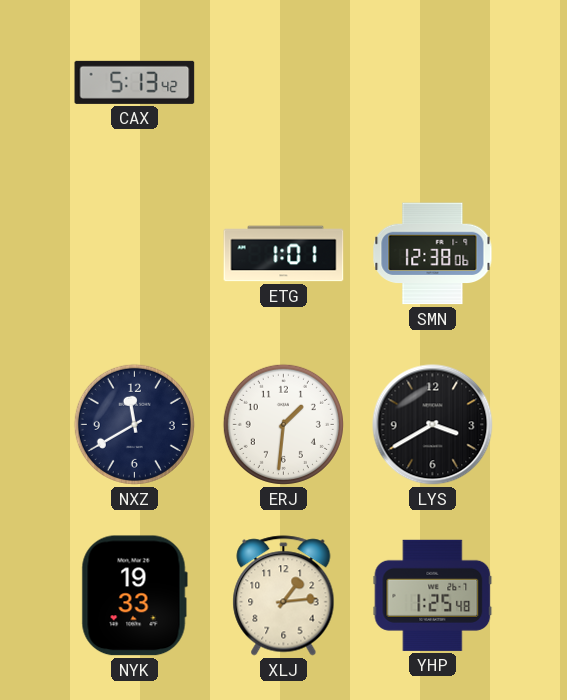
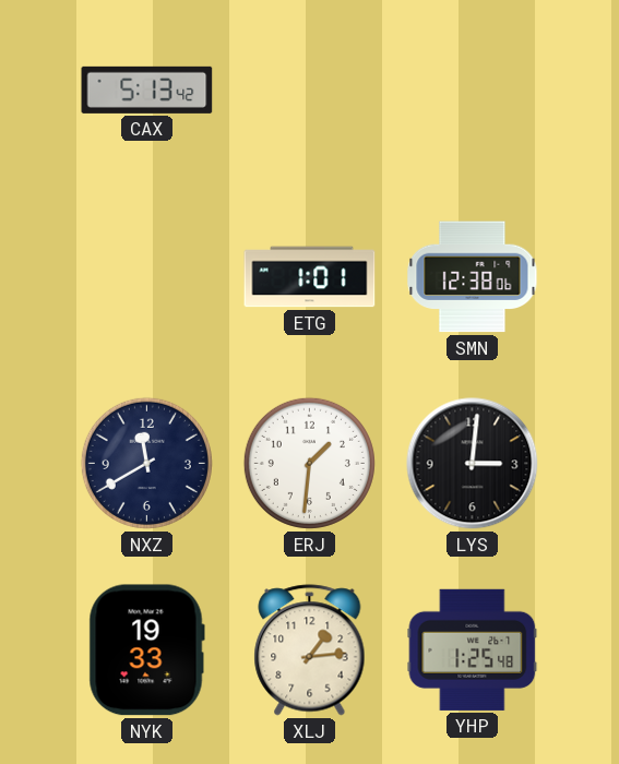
LYS: 3:40 -> 3:01 (473, 464)
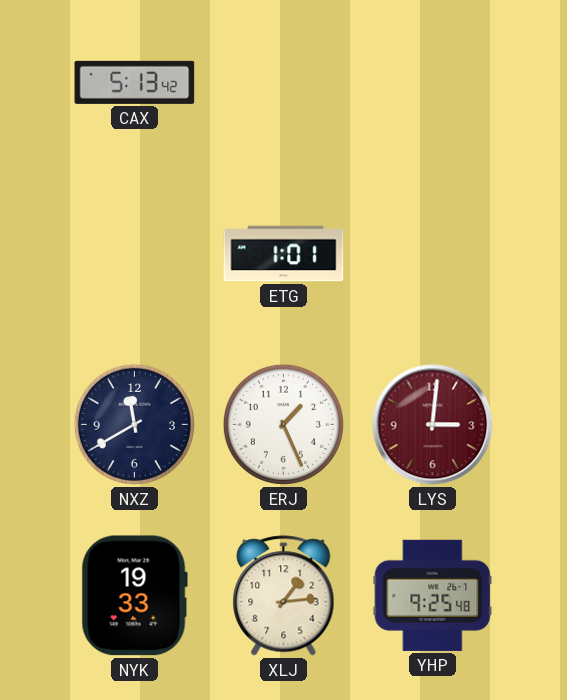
SMN: 12:38 -> none (473, 277)
ERJ: 1:31 -> 1:26 (283, 424)
LYS dial: black -> burgundy (433, 425)
YHP: 1:25 -> 9:25 (433, 595)
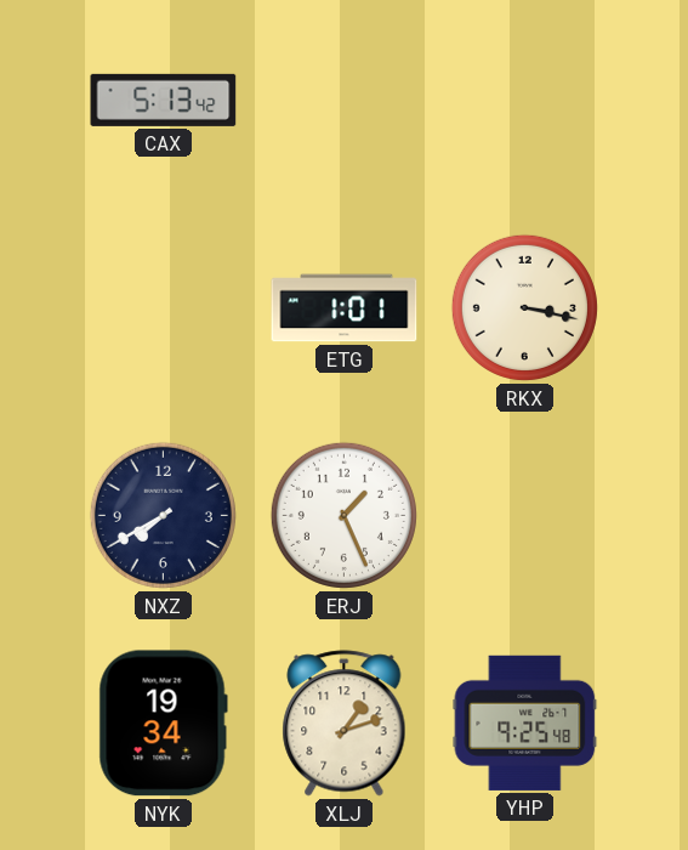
RKX: none -> 3:17 (524, 307)
NXZ: 11:40 -> 7:40 (163, 515)
LYS: 3:01 -> none (433, 425)
NYK: 19:33 -> 19:34 (163, 724)
XLJ: 1:14 -> 1:12 (345, 724)
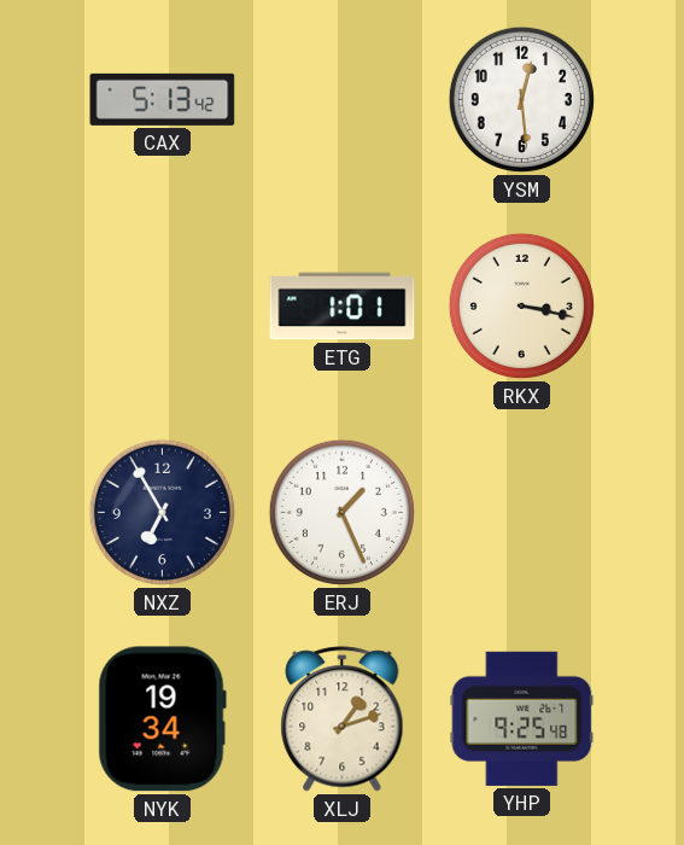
YSM: none -> 12:29 (521, 99)
NXZ: 7:40 -> 6:55 (162, 512)
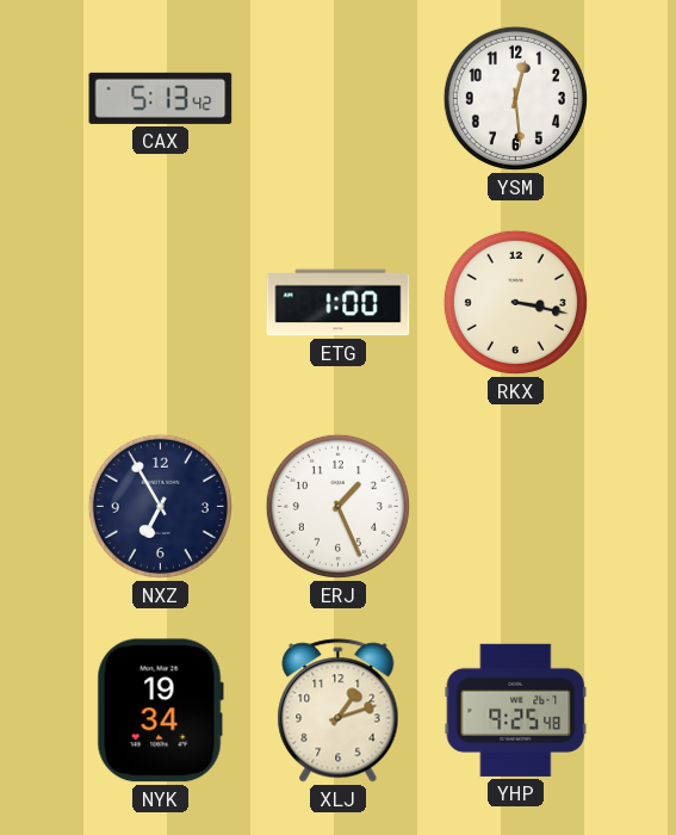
ETG: 1:01 -> 1:00 (339, 303)
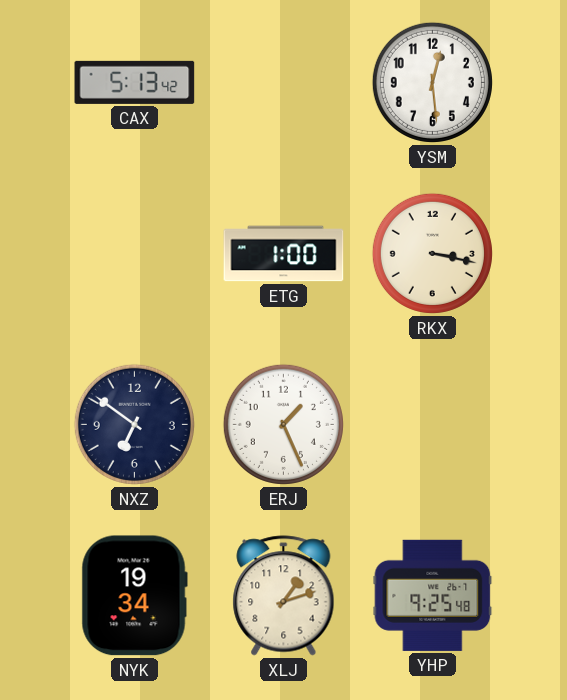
NXZ: 6:55 -> 6:51 (134, 424)
